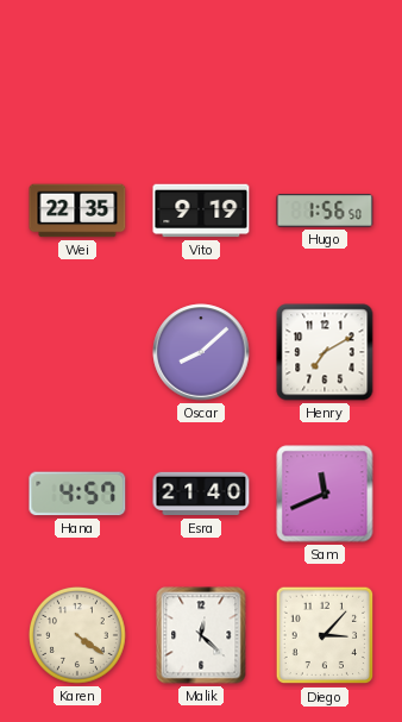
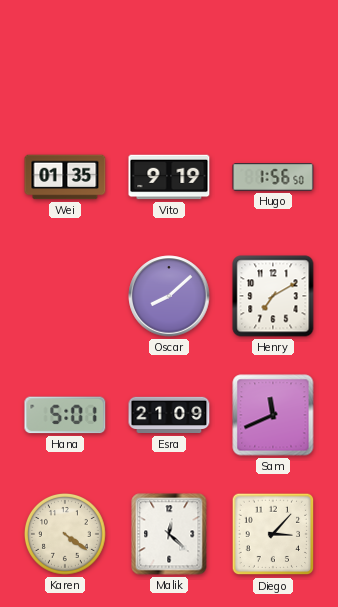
Wei: 22:35 -> 01:35 (65, 177)
Hana: 4:57 -> 5:01 (65, 415)
Esra: 21:40 -> 21:09 (169, 415)
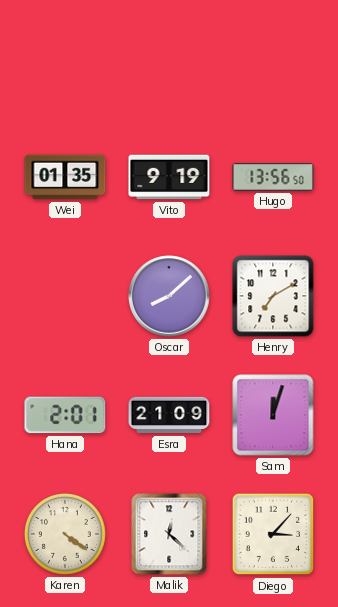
Hugo: 1:56 -> 13:56 (273, 177)
Hana: 5:01 -> 2:01 (65, 415)
Sam: 11:41 -> 12:03 (273, 415)
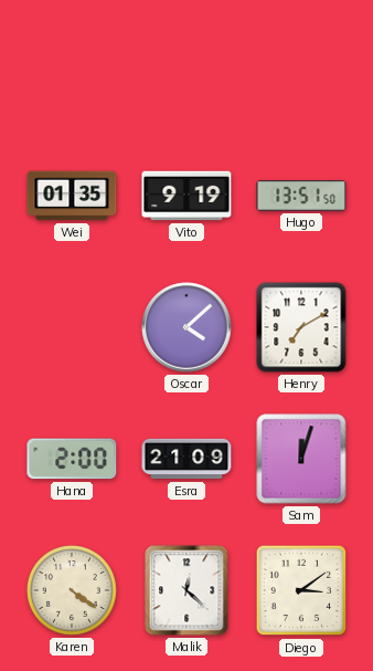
Hugo: 13:56 -> 13:51 (301, 196)
Oscar: 8:08 -> 4:08 (186, 327)
Hana: 2:01 -> 2:00 (72, 459)
Diego: 3:07 -> 3:09 (301, 590)
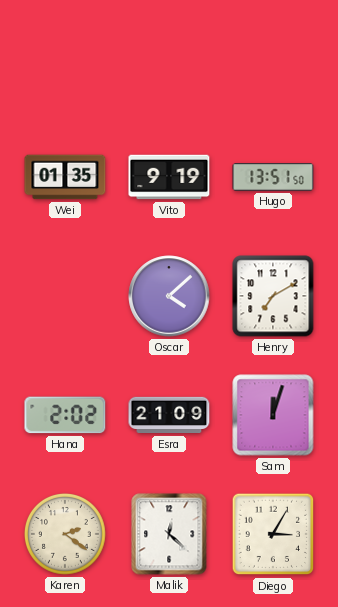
Hana: 2:00 -> 2:02 (65, 415)
Karen: 4:21 -> 2:21 (65, 534)
Diego: 3:09 -> 3:05 (273, 534)
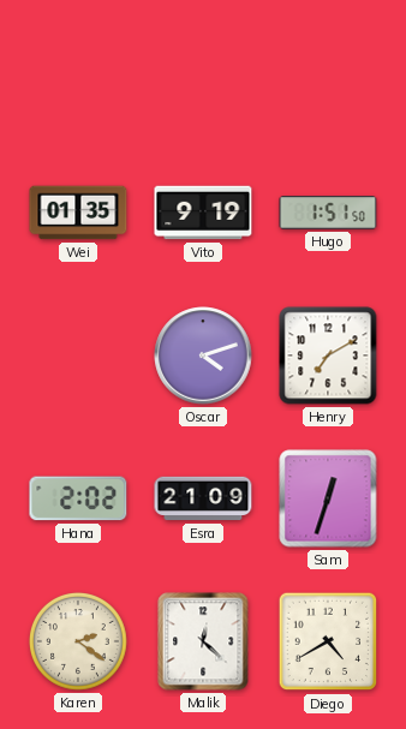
Hugo: 13:51 -> 1:51 (328, 213)
Oscar: 4:08 -> 4:12 (203, 355)
Sam: 12:03 -> 12:33 (328, 498)
Diego: 3:05 -> 4:40 (328, 641)
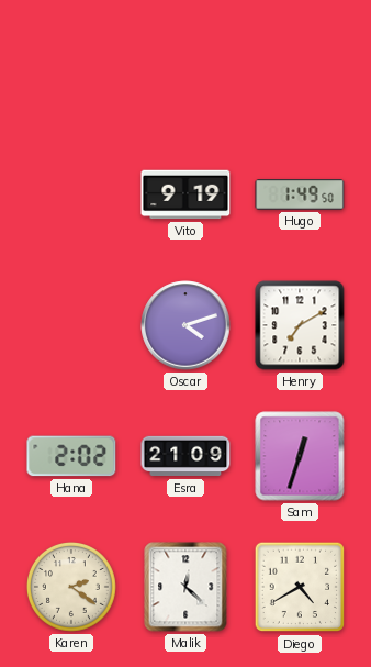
Wei: 01:35 -> none (78, 213)
Hugo: 1:51 -> 1:49 (300, 194)
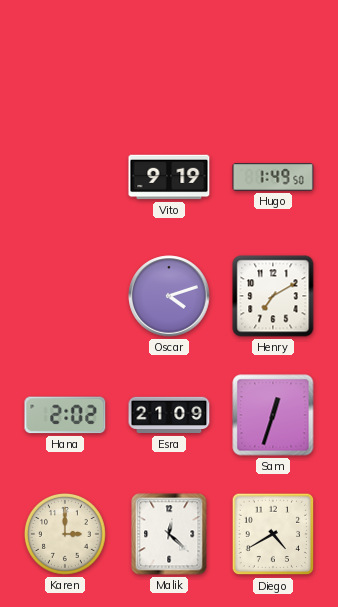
Karen: 2:21 -> 3:00 (65, 534)
